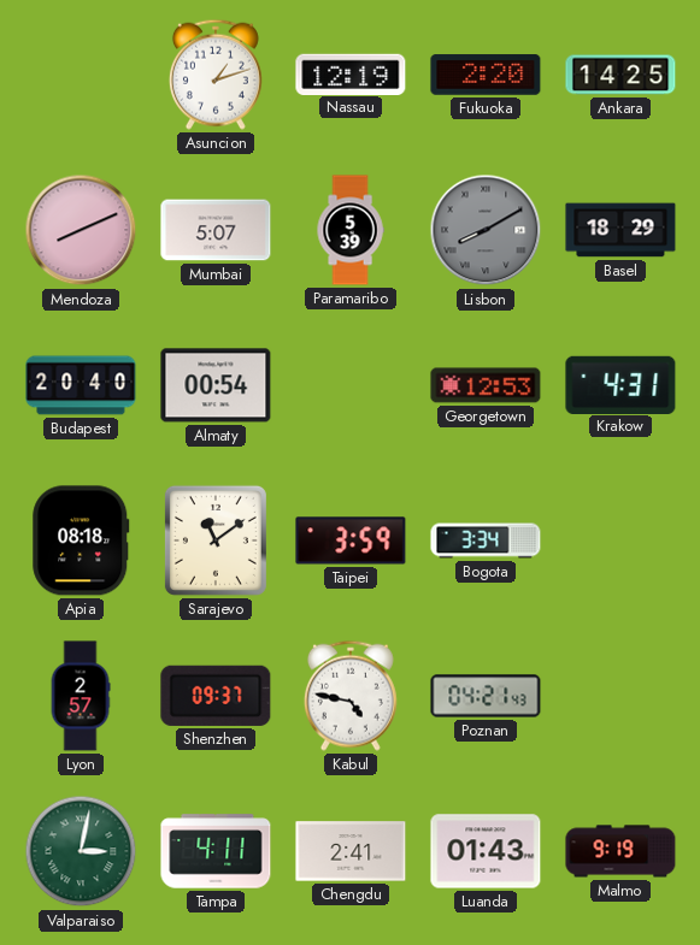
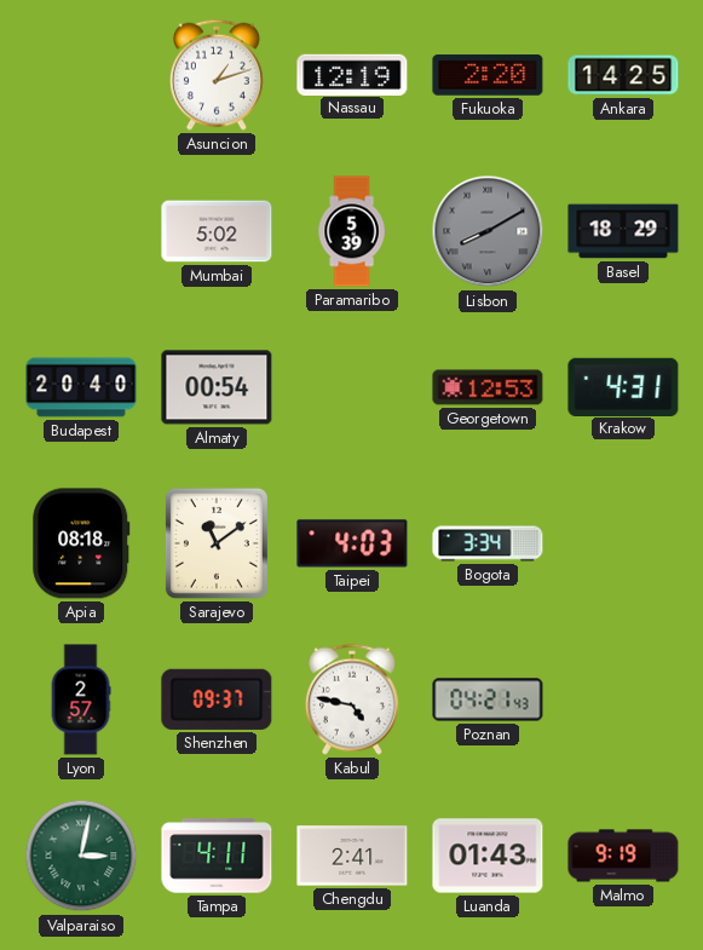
Mendoza: 8:11 -> none (81, 230)
Mumbai: 5:07 -> 5:02 (217, 231)
Taipei: 3:59 -> 4:03 (352, 543)
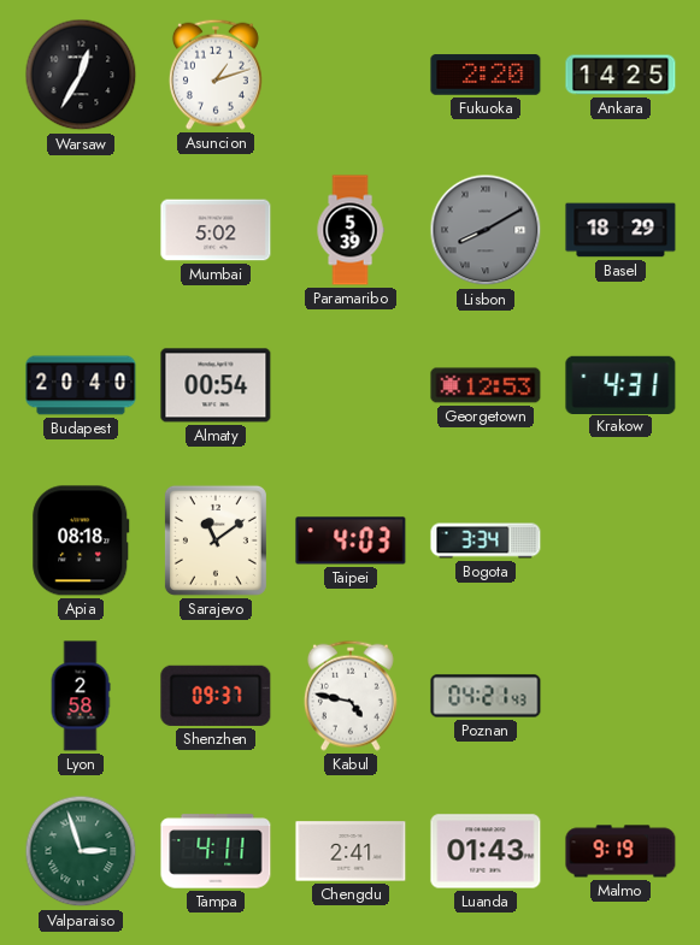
Warsaw: none -> 12:35 (81, 75)
Nassau: 12:19 -> none (352, 74)
Lyon: 2:57 -> 2:58 (81, 696)
Valparaiso: 3:02 -> 2:57 (81, 851)
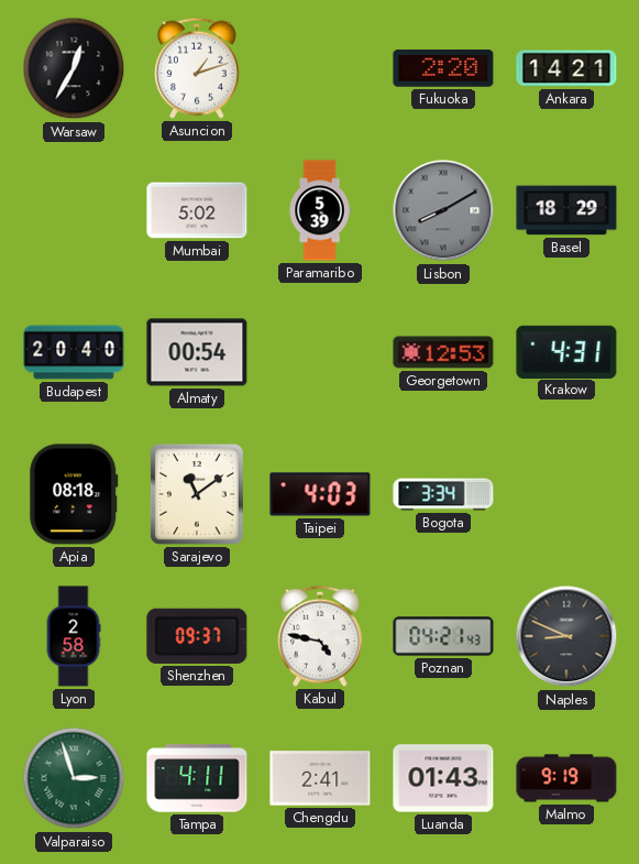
Ankara: 14:25 -> 14:21 (566, 68)
Naples: none -> 8:49 (566, 636)
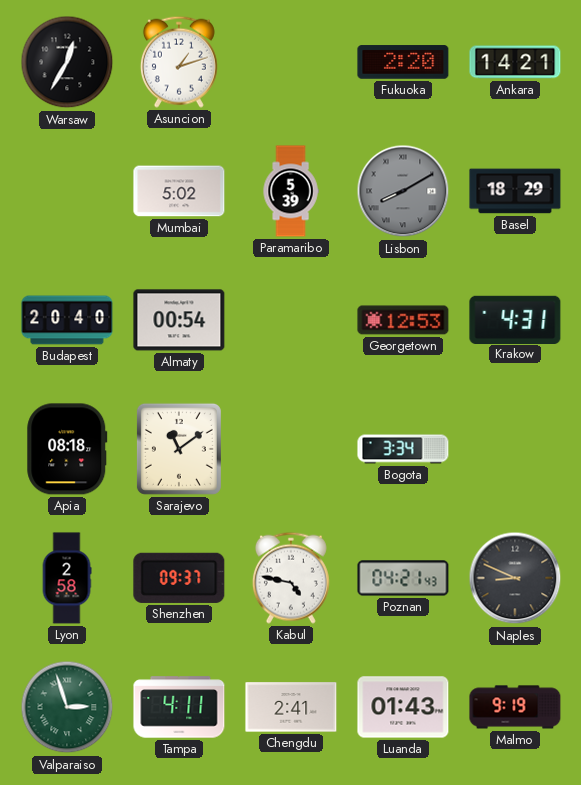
Taipei: 4:03 -> none (320, 494)
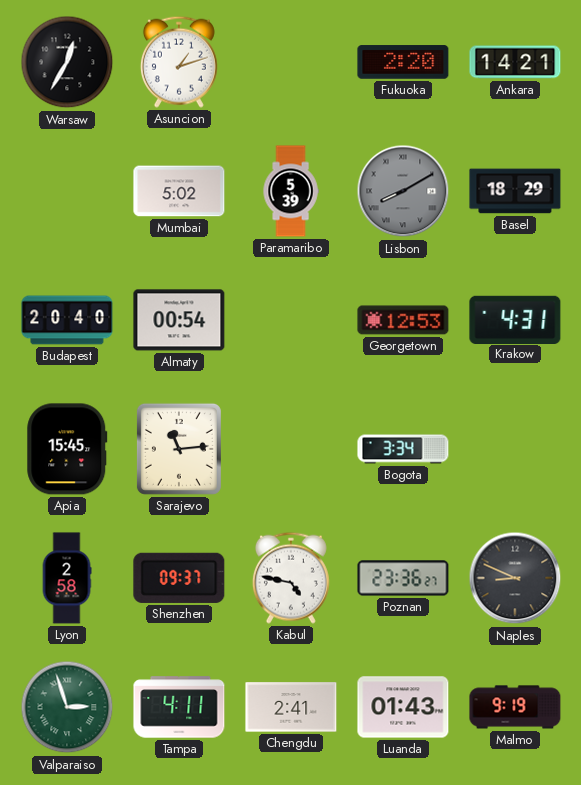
Apia: 08:18 -> 15:45 (67, 449)
Sarajevo: 11:09 -> 11:14 (179, 449)
Poznan: 04:21 -> 23:36 (403, 578)
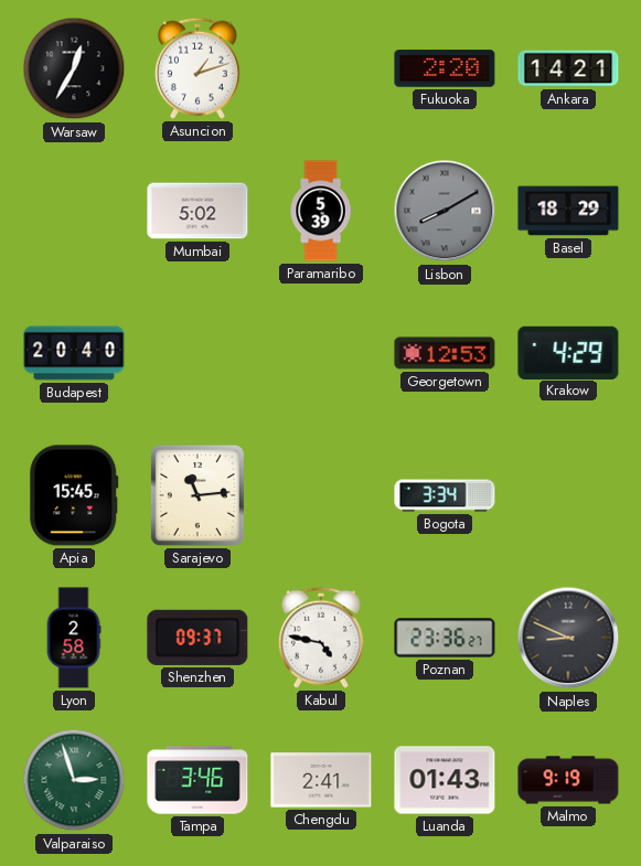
Almaty: 00:54 -> none (179, 320)
Krakow: 4:31 -> 4:29 (568, 352)
Tampa: 4:11 -> 3:46 (197, 780)
